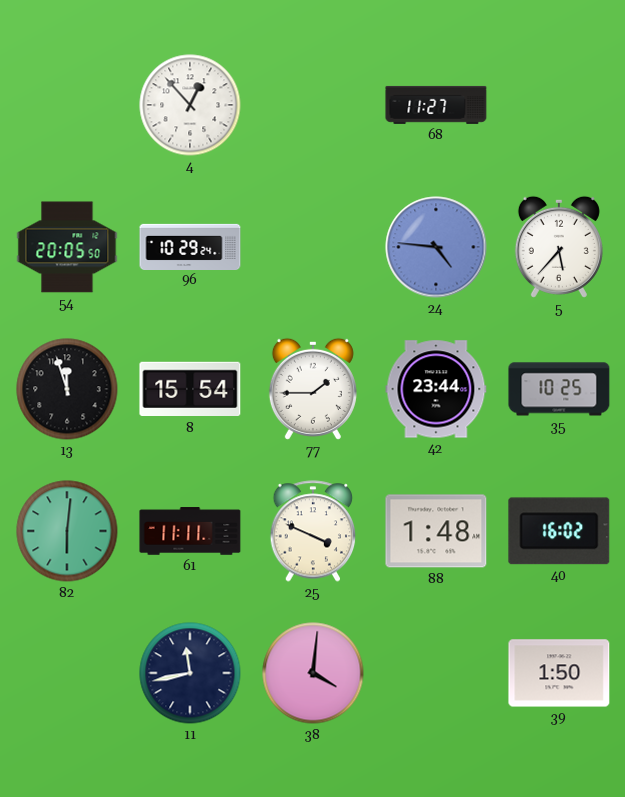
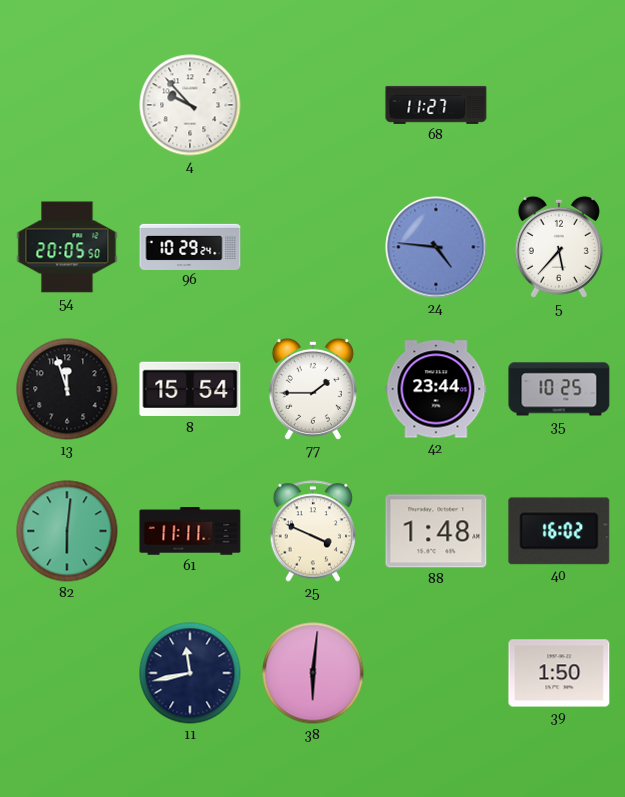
4: 12:53 -> 9:53 (190, 105)
38: 4:01 -> 6:01 (313, 673)
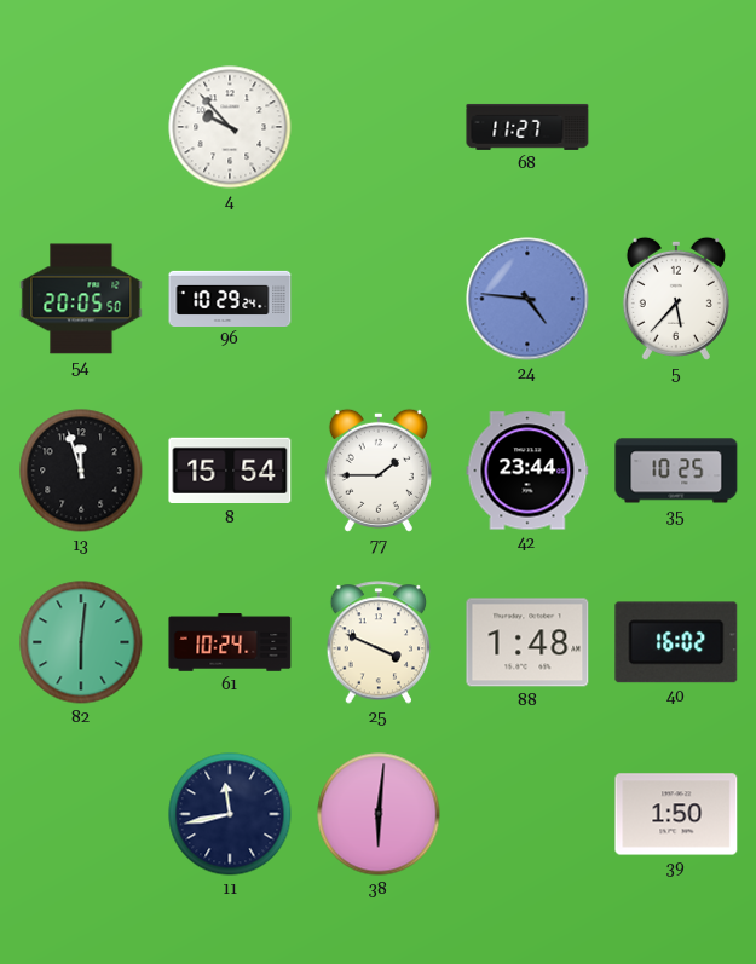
61: 11:11 -> 10:24 (230, 642)
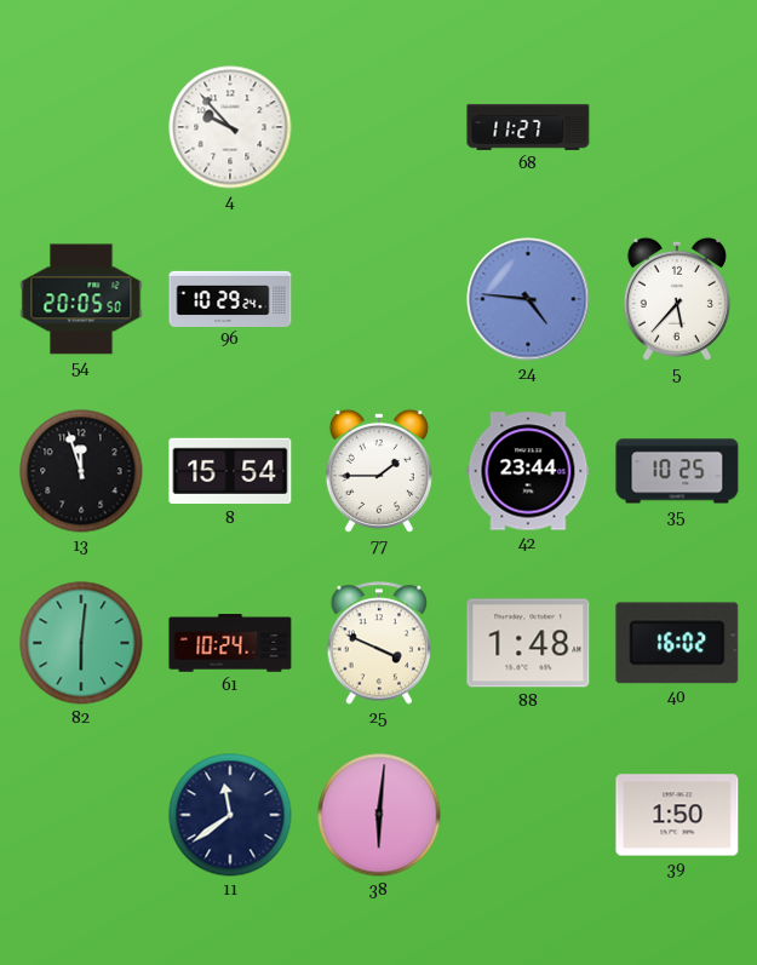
11: 11:43 -> 11:39 (230, 815)
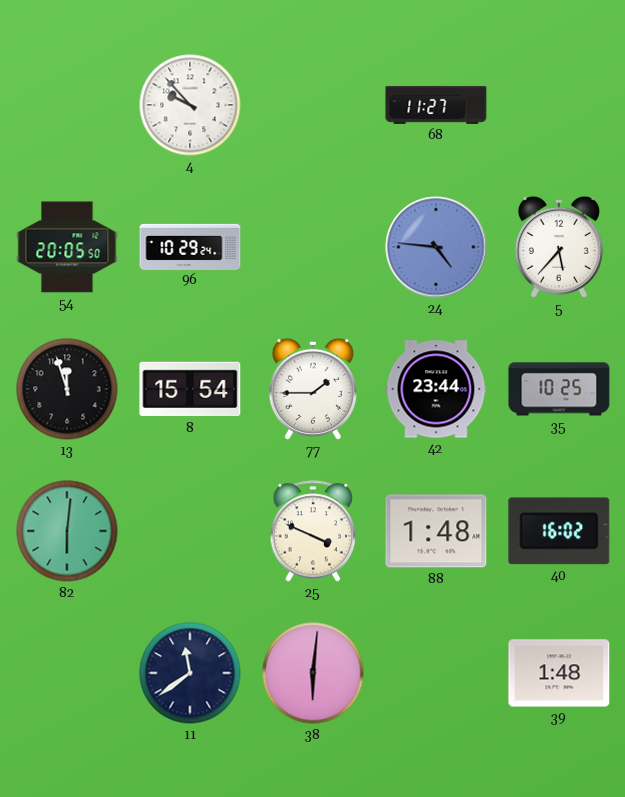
61: 10:24 -> none (230, 643)
39: 1:50 -> 1:48 (559, 673)
